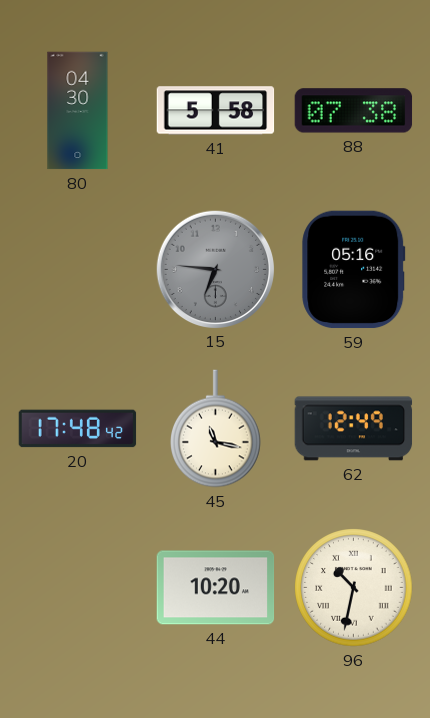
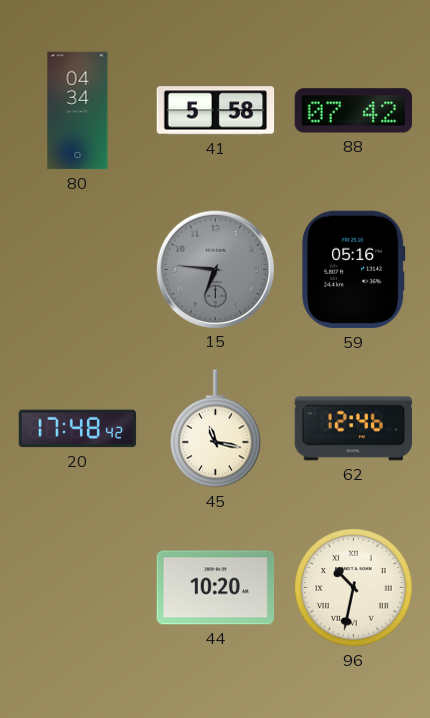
80: 04:30 -> 04:34 (78, 111)
88: 07:38 -> 07:42 (354, 111)
62: 12:49 -> 12:46 (354, 429)
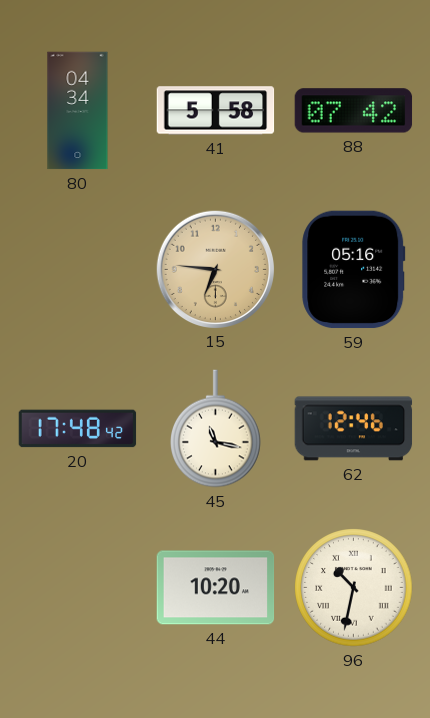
15 dial: grey -> champagne (215, 269)
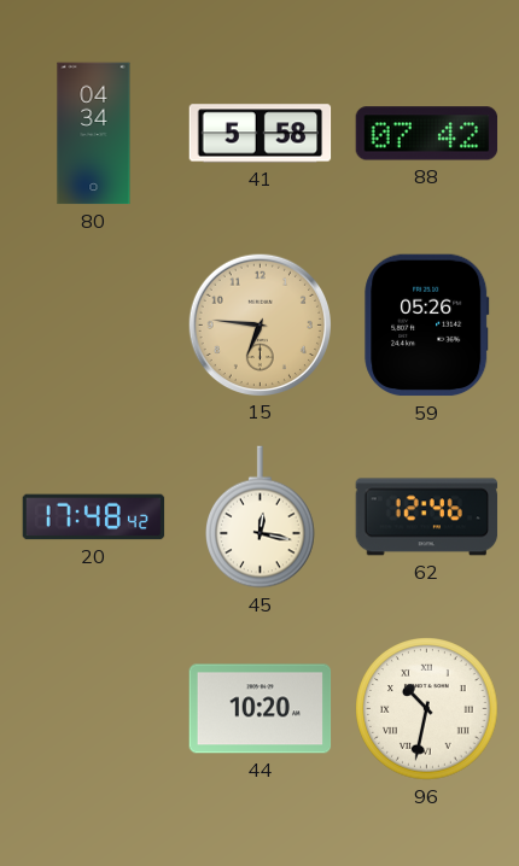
59: 05:16 -> 05:26 (427, 326)
45: 11:17 -> 12:17 (261, 517)
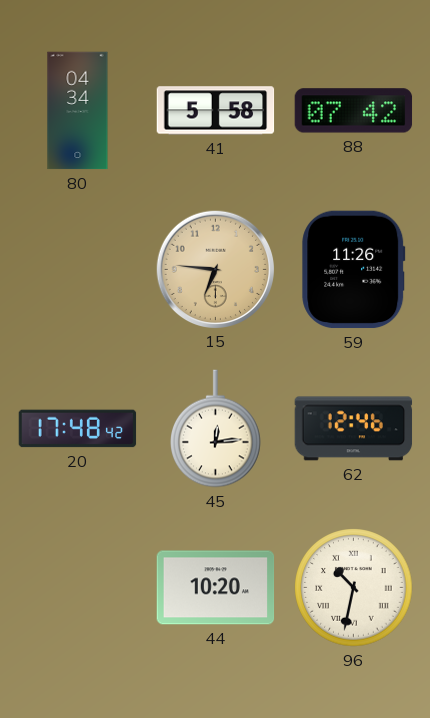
59: 05:26 -> 11:26 (354, 270)
45: 12:17 -> 12:14 (216, 429)
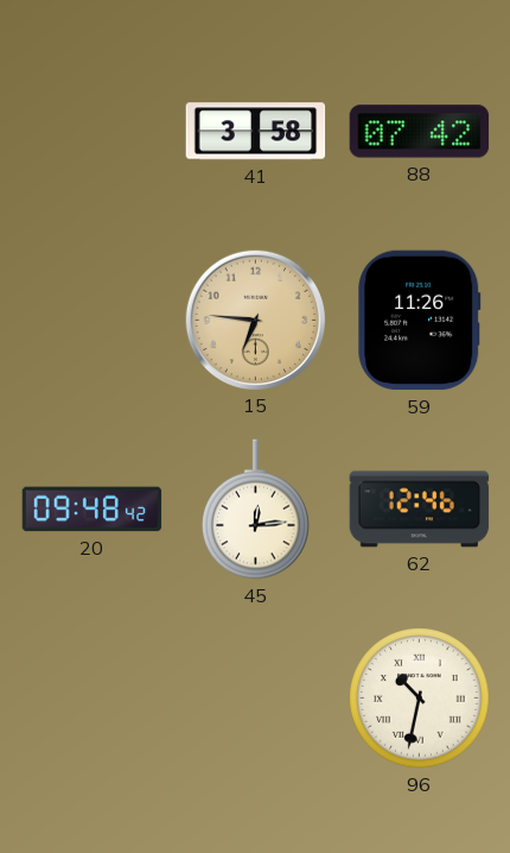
80: 04:34 -> none (78, 111)
41: 5:58 -> 3:58 (256, 132)
20: 17:48 -> 09:48 (93, 510)
44: 10:20 -> none (216, 588)
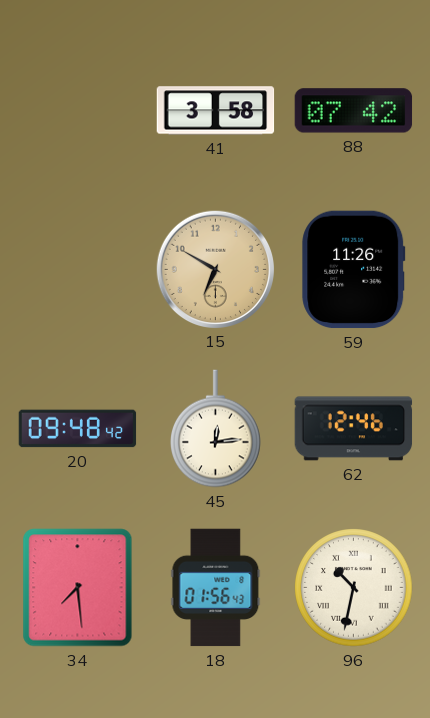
15: 6:46 -> 6:50 (215, 269)
34: none -> 7:29 (78, 588)
18: none -> 01:56 (216, 588)
